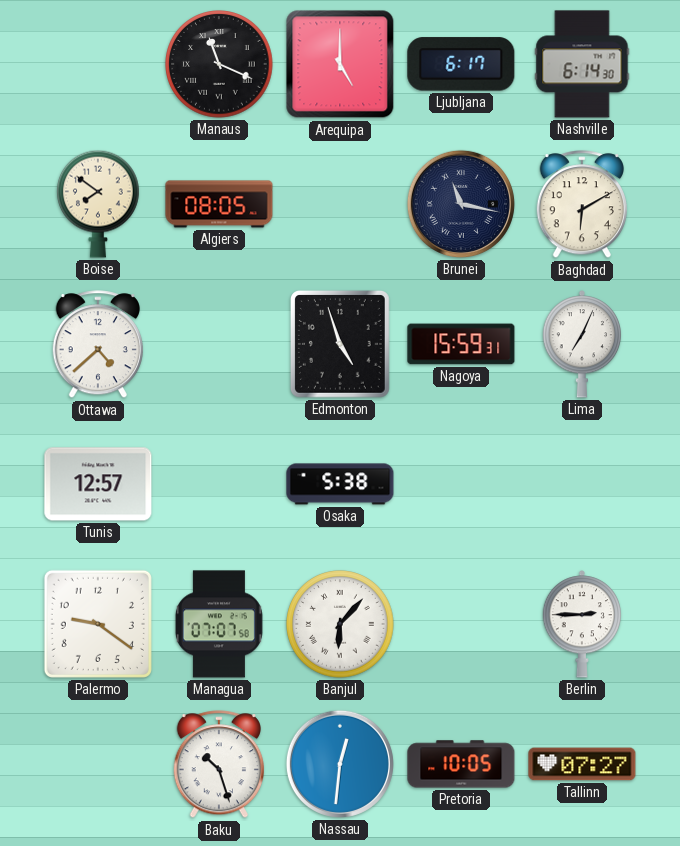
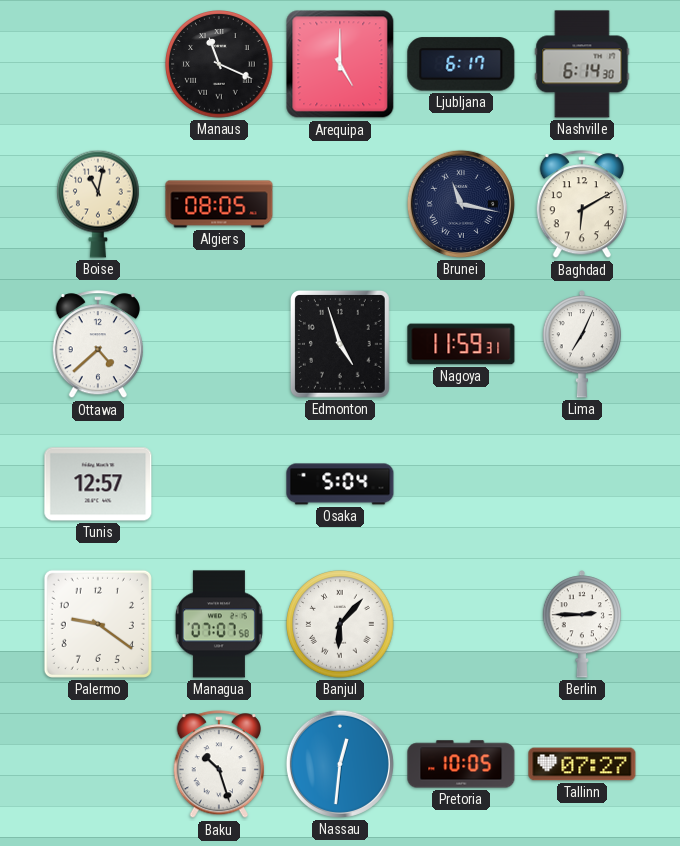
Boise: 7:51 -> 11:02 (99, 204)
Nagoya: 15:59 -> 11:59 (461, 344)
Osaka: 5:38 -> 5:04 (340, 484)
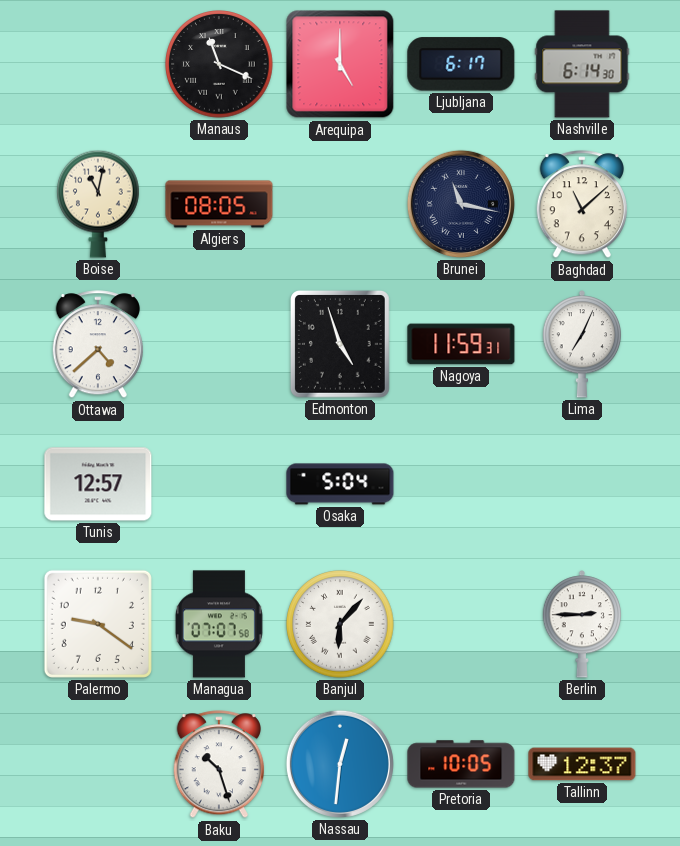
Baghdad: 6:10 -> 11:08 (582, 205)
Tallinn: 07:27 -> 12:37 (582, 764)
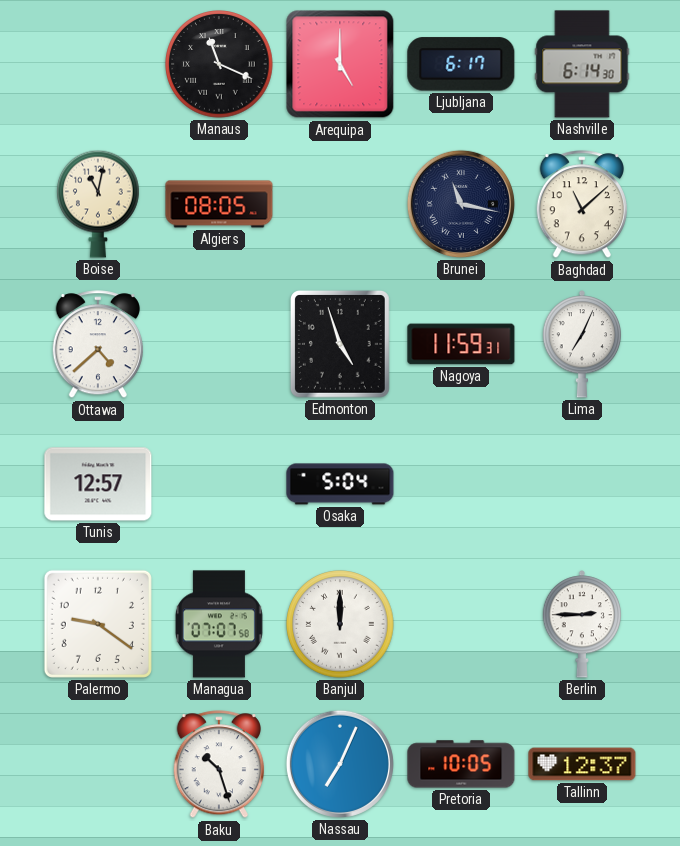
Banjul: 6:07 -> 12:00 (340, 624)
Nassau: 12:31 -> 7:04 (340, 764)
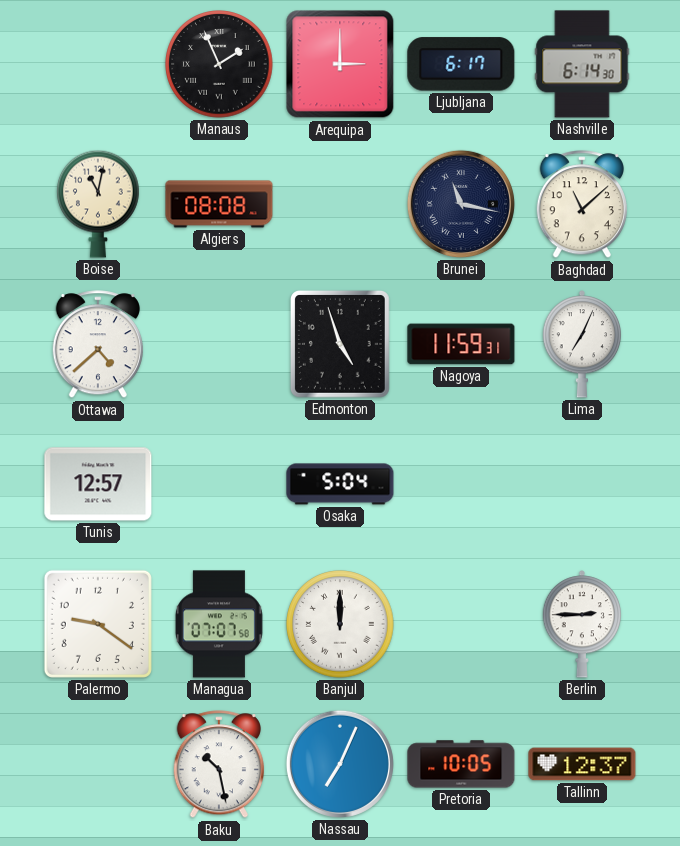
Manaus: 11:19 -> 1:56 (219, 64)
Arequipa: 5:00 -> 3:00 (340, 64)
Algiers: 08:05 -> 08:08 (219, 204)
Baku: 10:27 -> 10:28 (219, 765)
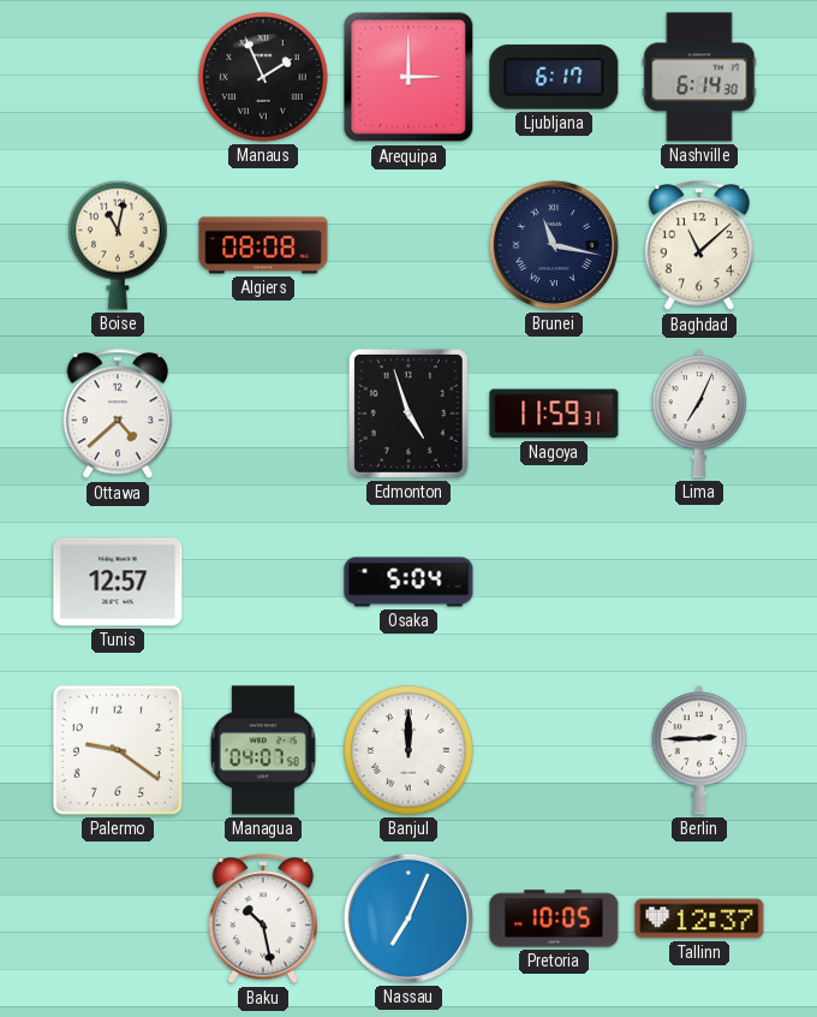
Managua: 07:07 -> 04:07 (263, 750)
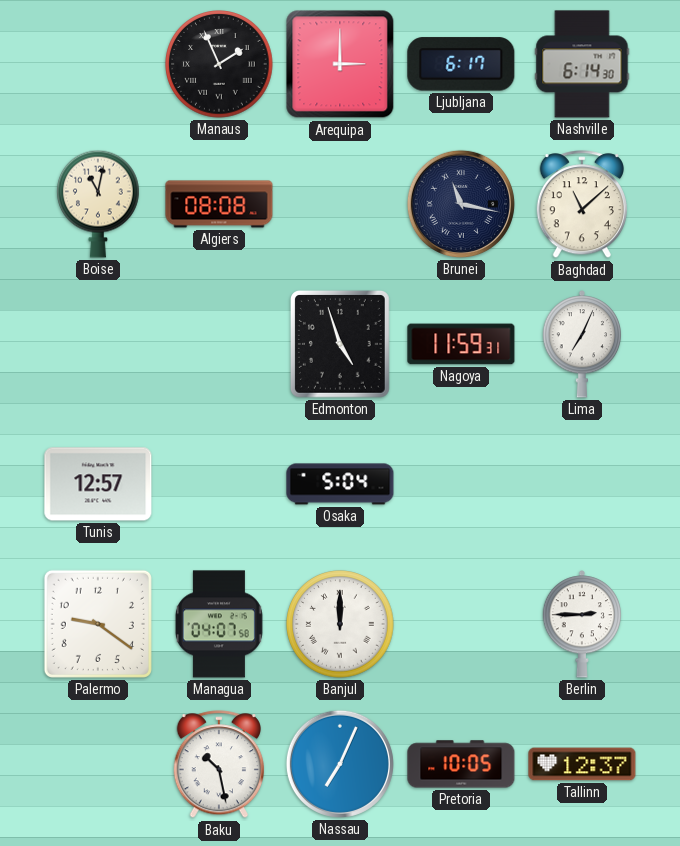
Ottawa: 4:38 -> none (118, 415)
